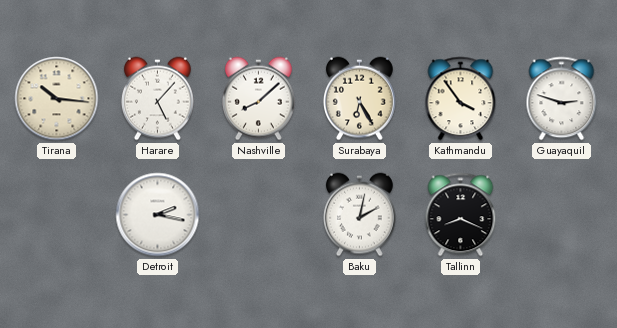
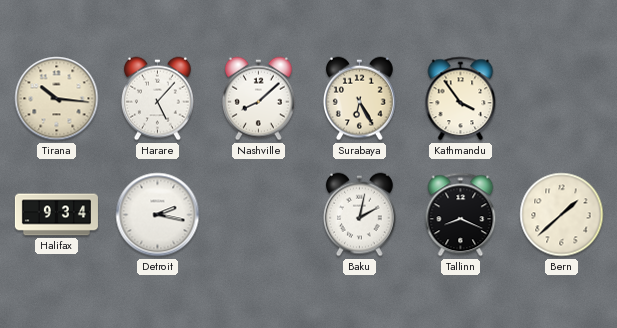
Guayaquil: 2:48 -> none (562, 99)
Halifax: none -> 9:34 (56, 215)
Bern: none -> 1:38 (562, 215)
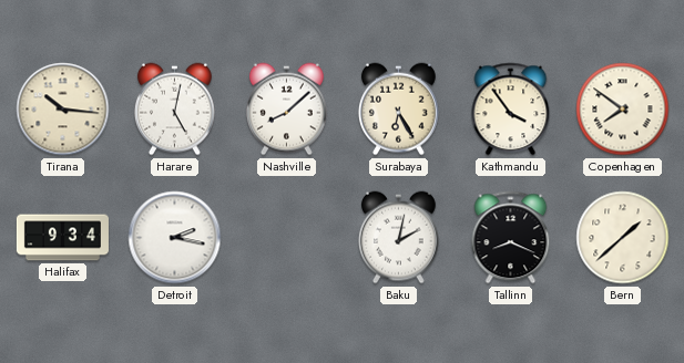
Harare: 5:07 -> 5:02 (174, 110)
Copenhagen: none -> 7:51 (623, 110)
